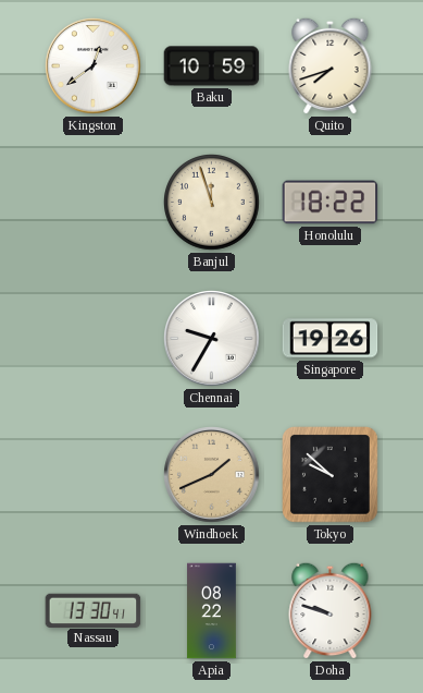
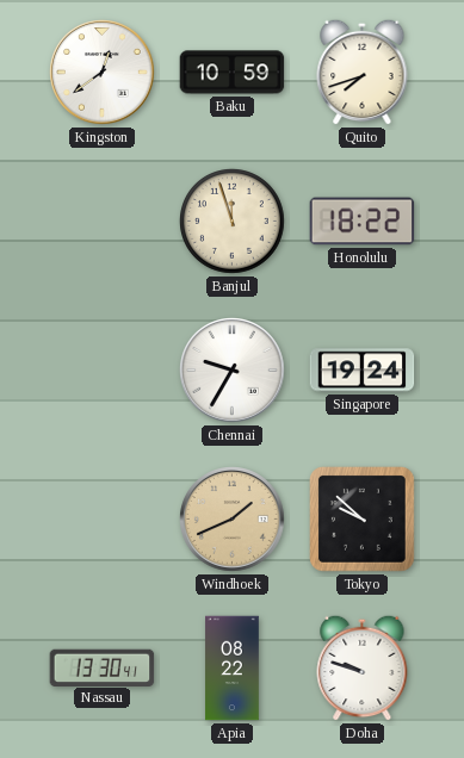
Singapore: 19:26 -> 19:24 (363, 371)
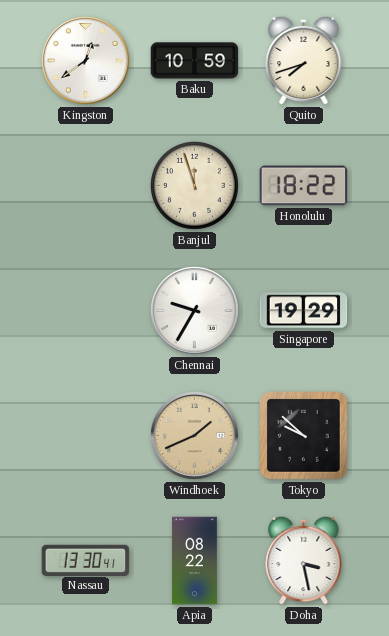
Singapore: 19:24 -> 19:29 (304, 311)
Doha: 9:48 -> 3:28 (304, 560)
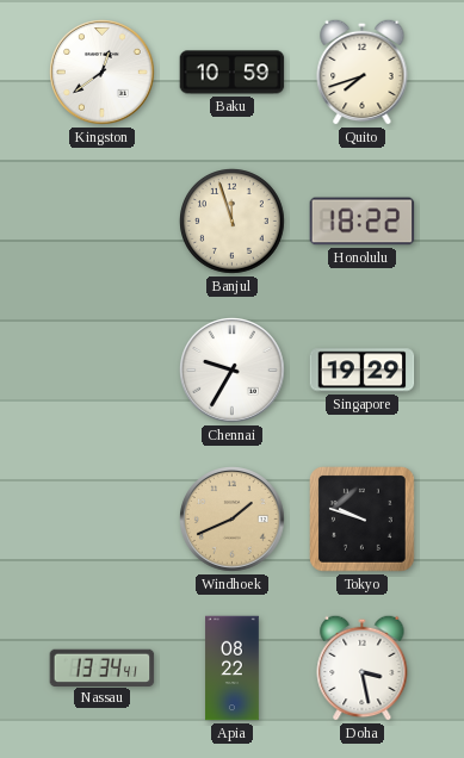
Tokyo: 9:52 -> 9:48 (363, 520)
Nassau: 13:30 -> 13:34 (103, 667)
